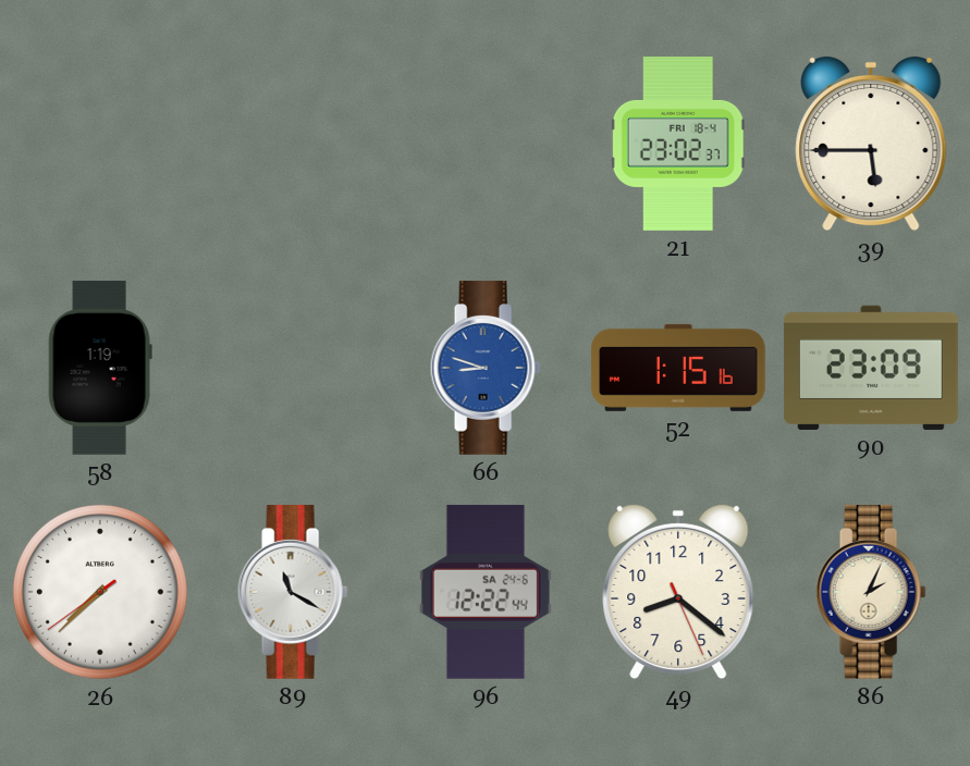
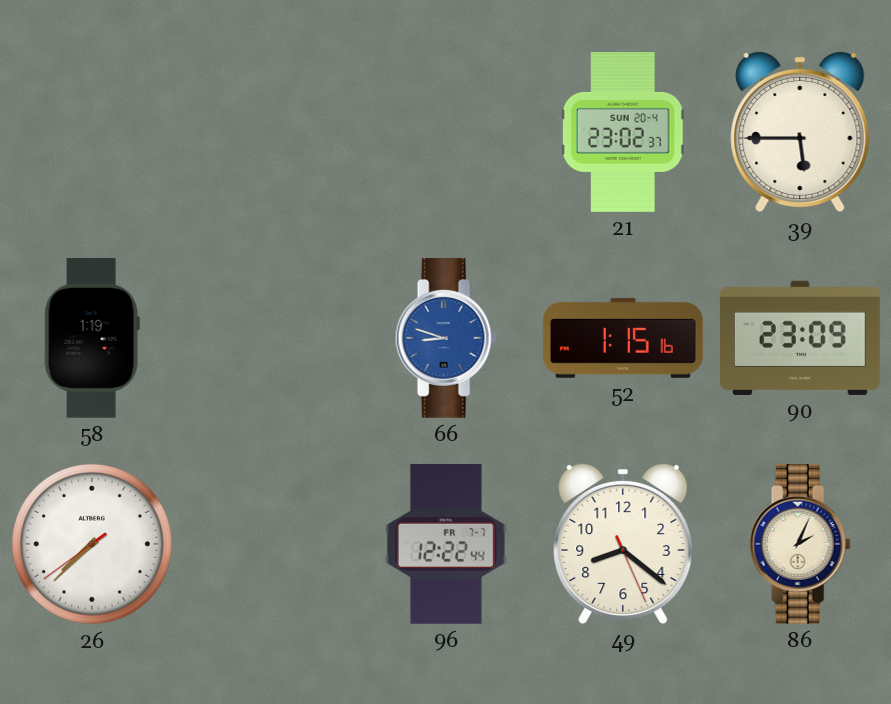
21 date: FRI 18-4 -> SUN 20-4 (623, 133)
89: 11:20 -> none (293, 592)
96 date: SA 24-6 -> FR 7-7 (446, 544)
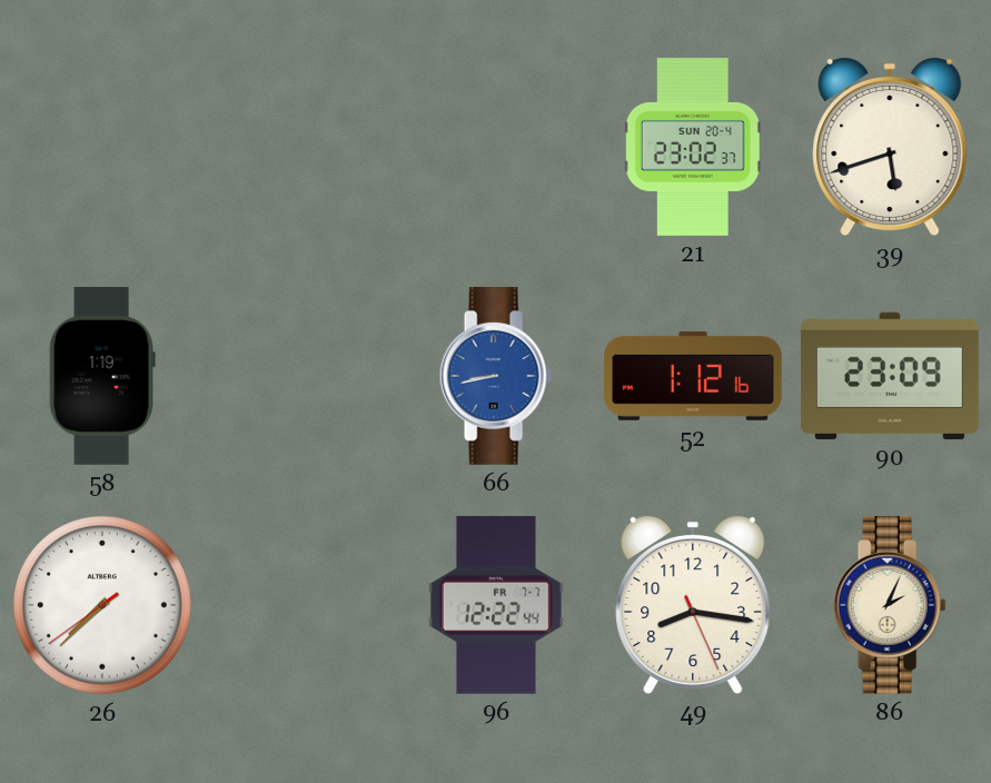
39: 5:45 -> 5:42 (890, 147)
66: 8:48 -> 8:43 (496, 376)
52: 1:15 -> 1:12 (693, 376)
49: 8:21 -> 8:16 (693, 605)
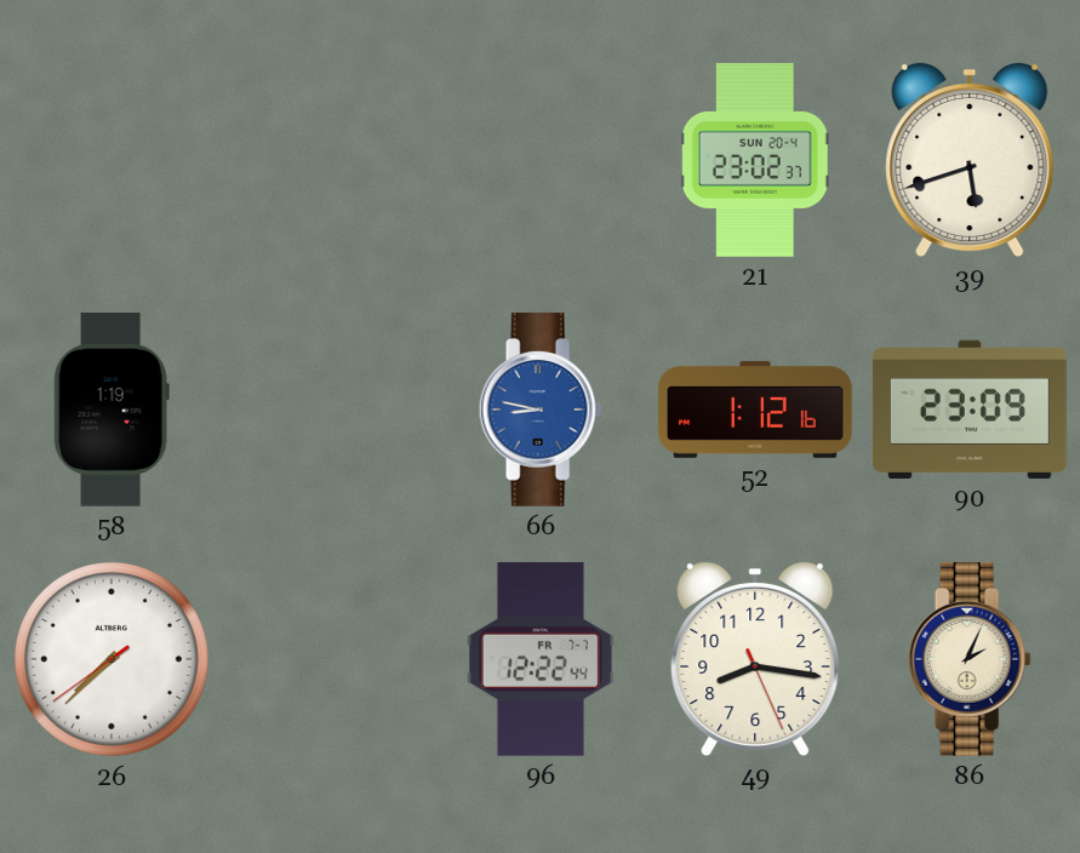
66: 8:43 -> 8:47 (541, 410)
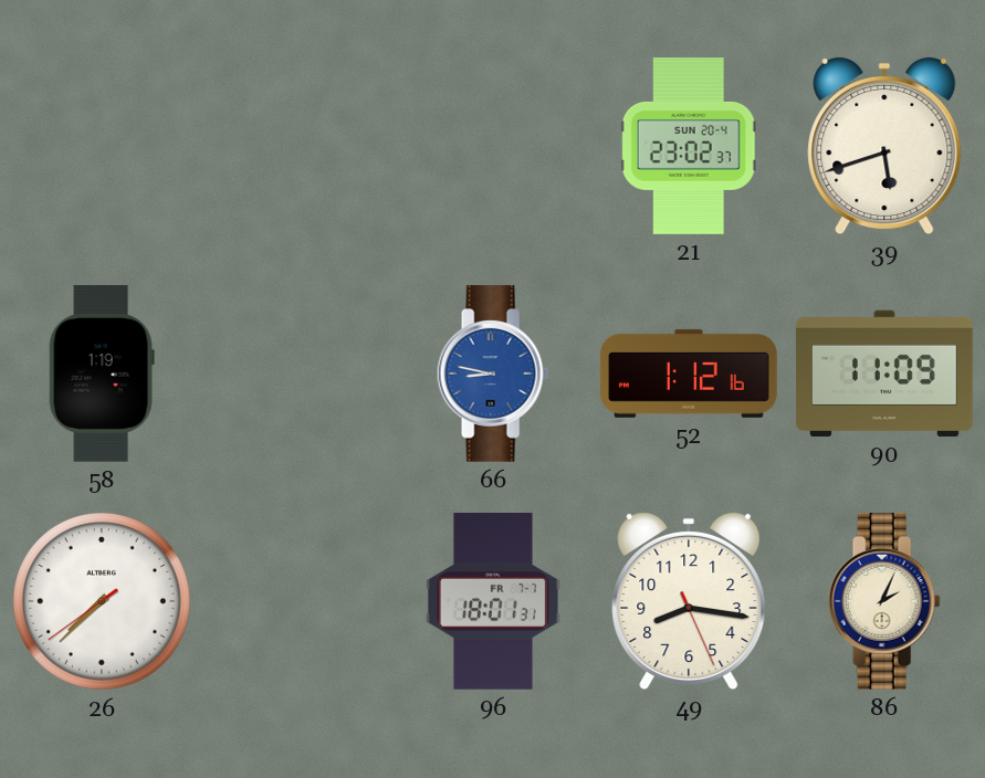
90: 23:09 -> 11:09 (884, 374)
96: 12:22 -> 18:01 (493, 601)
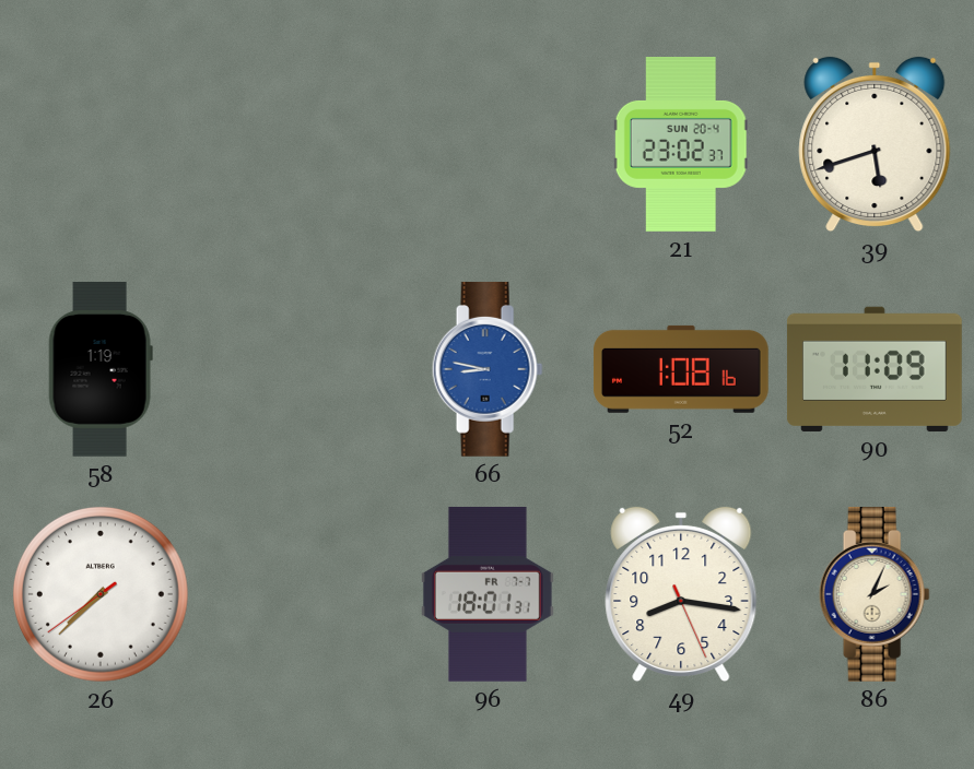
52: 1:12 -> 1:08 (681, 369)
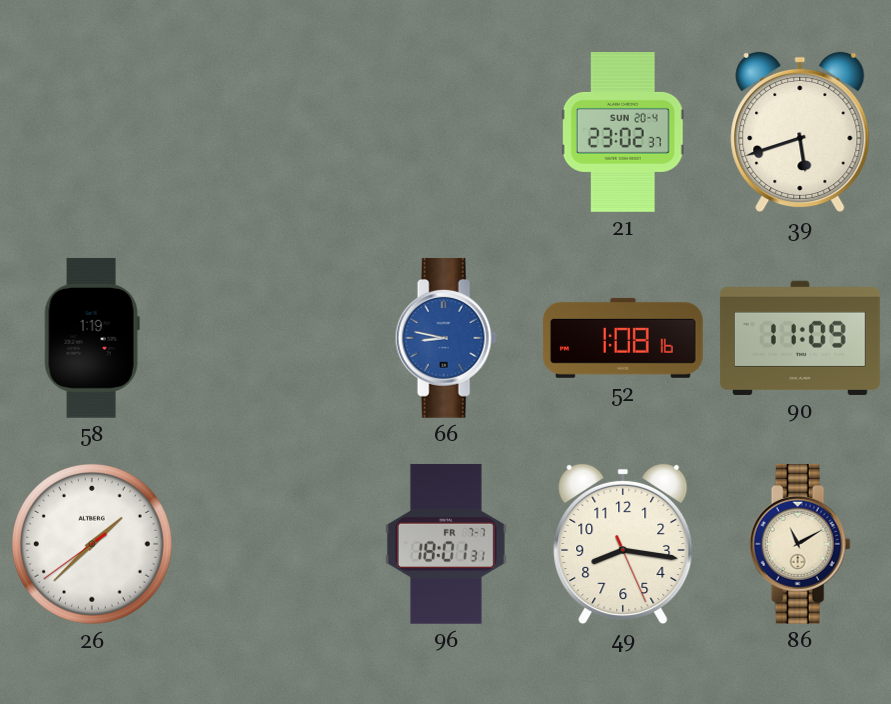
26: 7:37 -> 1:37 (92, 544)
86: 2:04 -> 11:10 (800, 544)
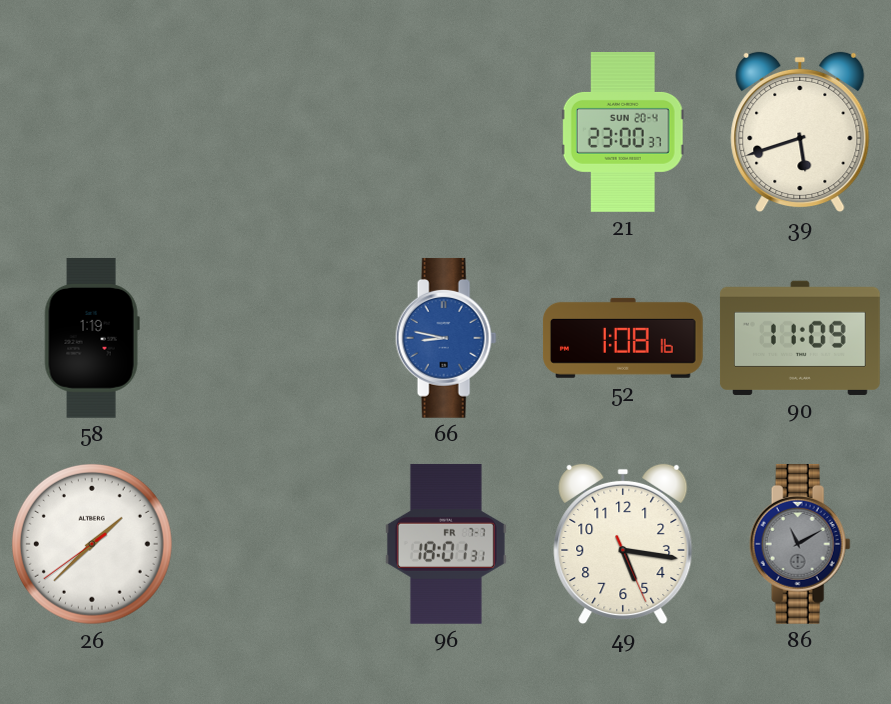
21: 23:02 -> 23:00 (623, 133)
49: 8:16 -> 5:16 (623, 544)
86 dial: cream -> grey (800, 544)
